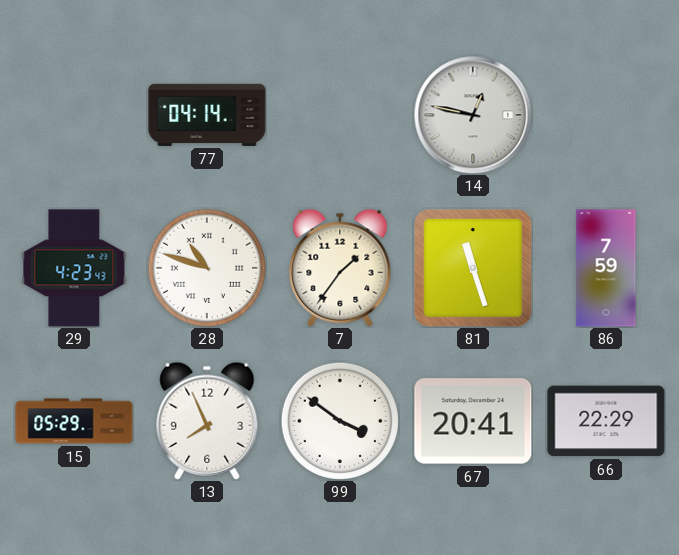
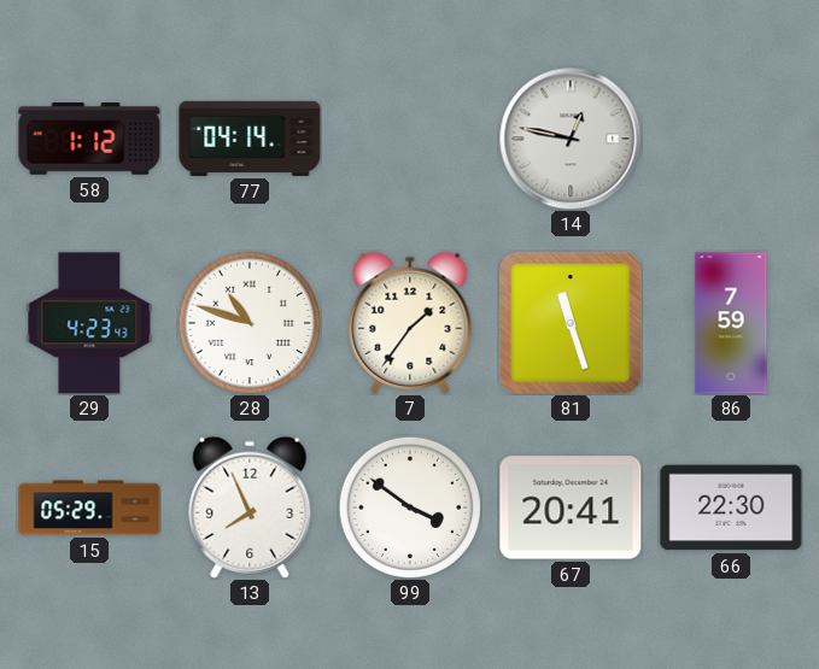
58: none -> 1:12 (89, 139)
66: 22:29 -> 22:30 (731, 507)
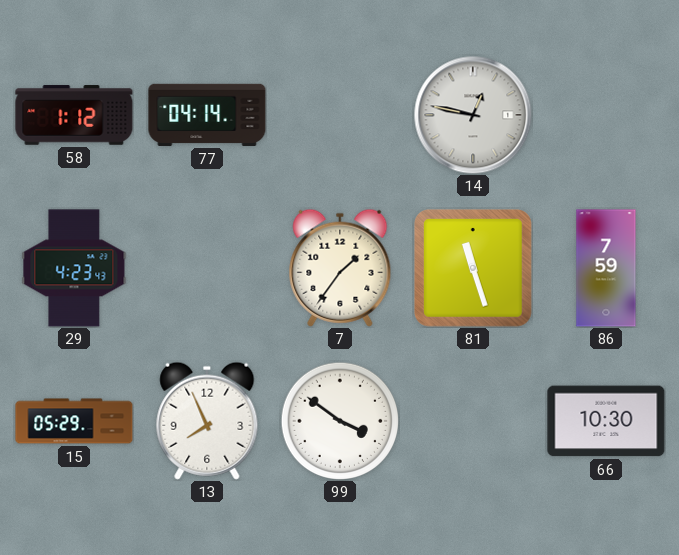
28: 10:48 -> none (250, 323)
67: 20:41 -> none (571, 507)
66: 22:30 -> 10:30 (606, 421)
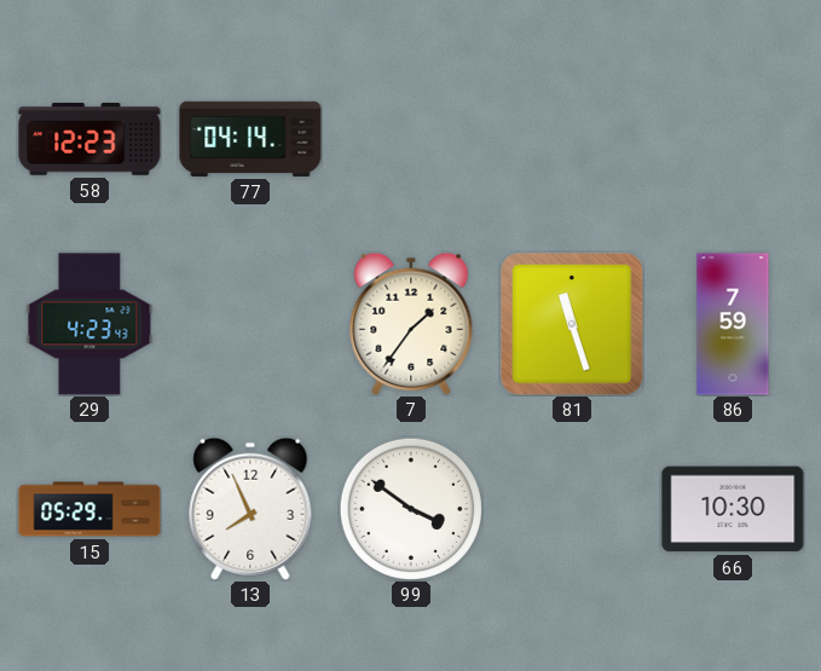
58: 1:12 -> 12:23 (89, 139)
14: 12:47 -> none (473, 115)
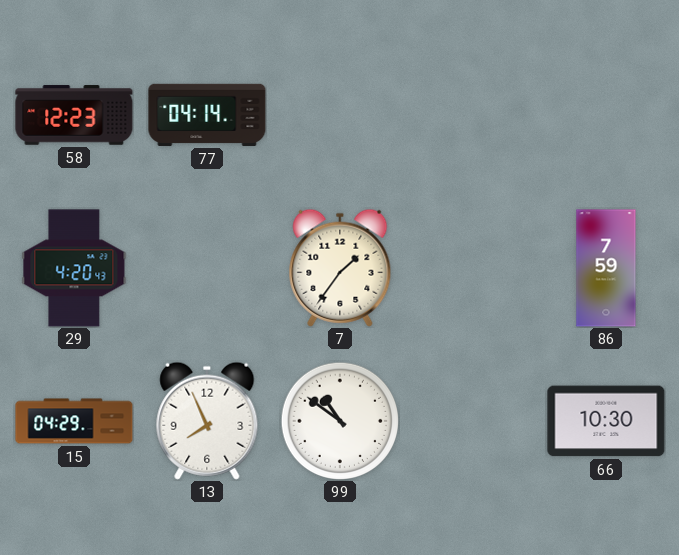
29: 4:23 -> 4:20 (74, 268)
81: 11:27 -> none (573, 325)
15: 05:29 -> 04:29 (74, 421)
99: 3:51 -> 10:51 (340, 421)
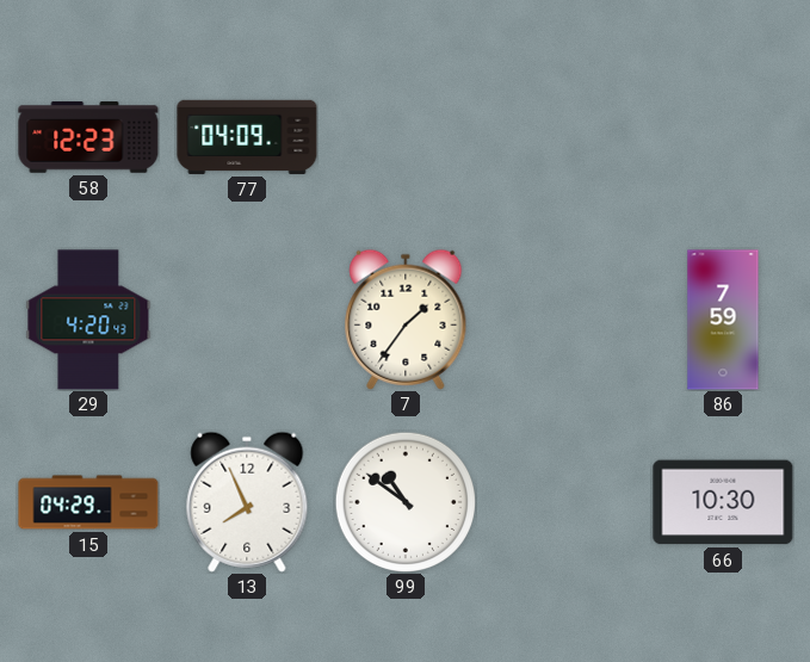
77: 04:14 -> 04:09 (247, 137)
